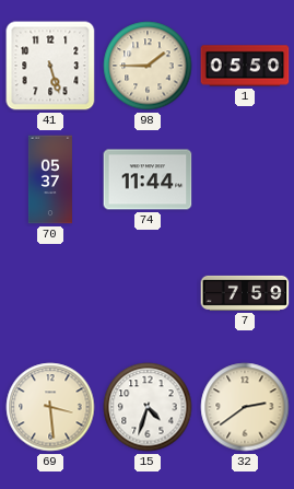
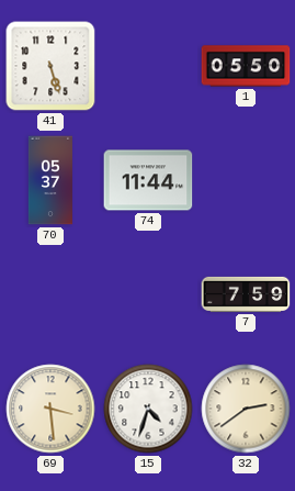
98: 1:45 -> none (148, 66)
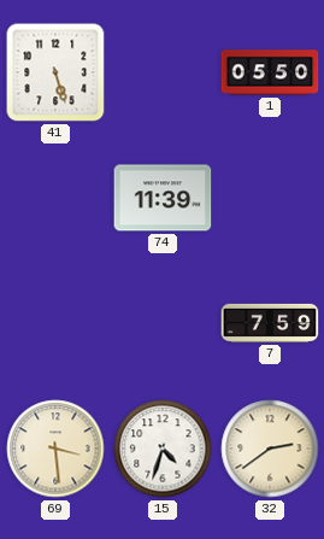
70: 05:37 -> none (50, 180)
74: 11:44 -> 11:39 (163, 198)
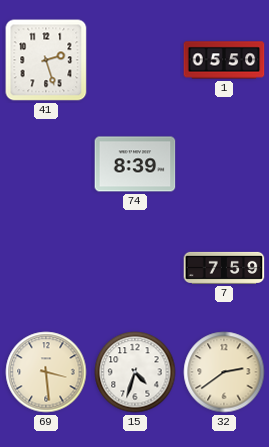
41: 5:27 -> 2:27 (46, 60)
74: 11:39 -> 8:39 (135, 164)
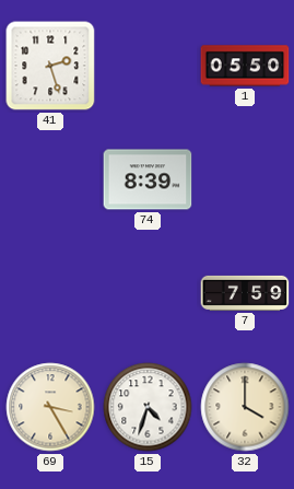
69: 3:29 -> 3:25 (50, 407)
32: 2:39 -> 4:00 (245, 407)
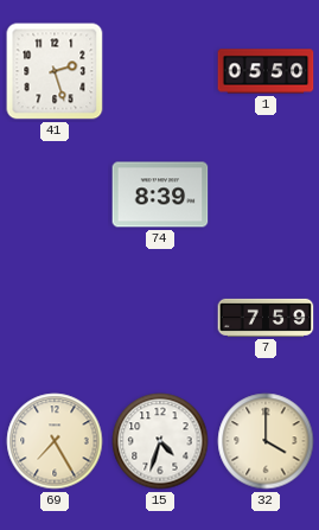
69: 3:25 -> 7:25 (55, 441)
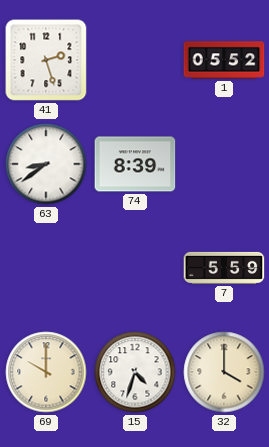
1: 05:50 -> 05:52 (224, 60)
63: none -> 8:39 (46, 164)
7: 7:59 -> 5:59 (224, 268)
69: 7:25 -> 10:00 (46, 372)
